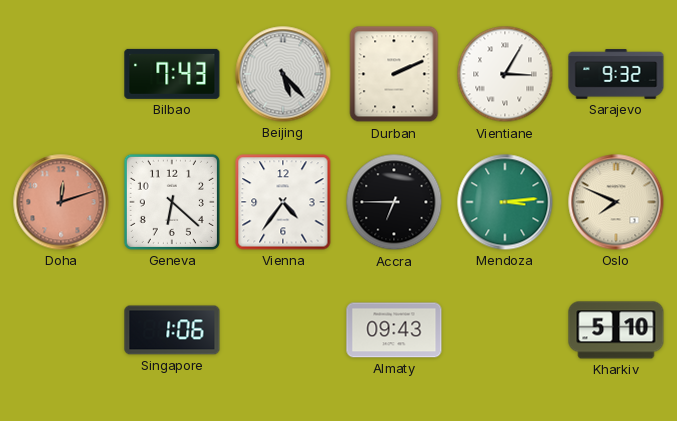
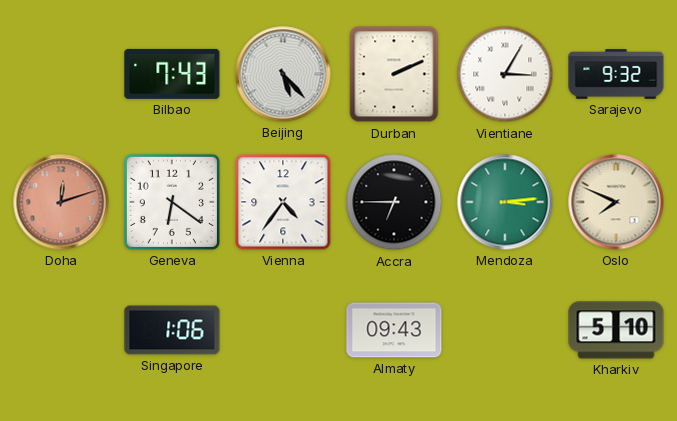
Geneva: 6:22 -> 6:21 (172, 202)
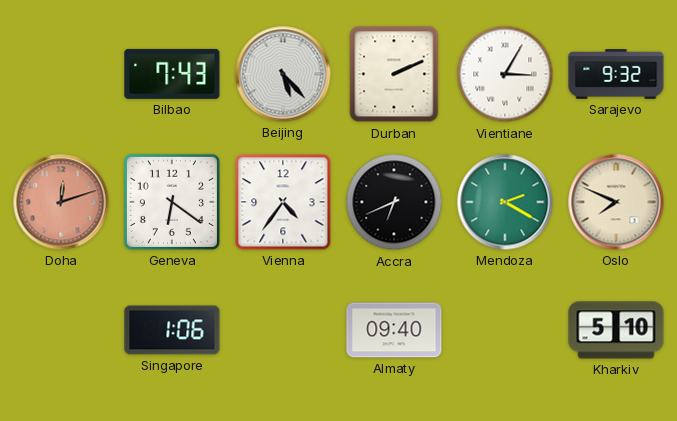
Accra: 6:45 -> 6:41 (394, 202)
Mendoza: 3:14 -> 2:20 (505, 202)
Almaty: 09:43 -> 09:40 (394, 330)
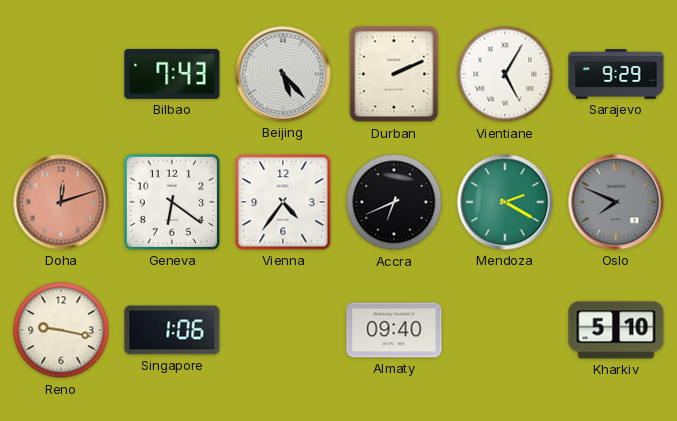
Vientiane: 3:05 -> 5:05 (505, 74)
Sarajevo: 9:32 -> 9:29 (616, 74)
Oslo dial: cream -> grey (616, 202)
Reno: none -> 9:17 (61, 330)
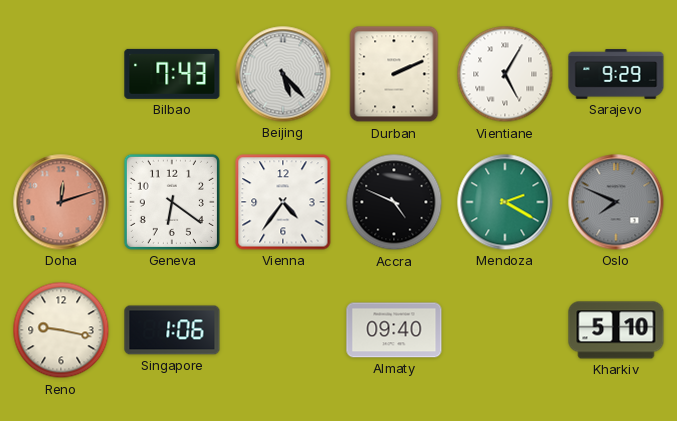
Accra: 6:41 -> 4:49 (394, 202)
